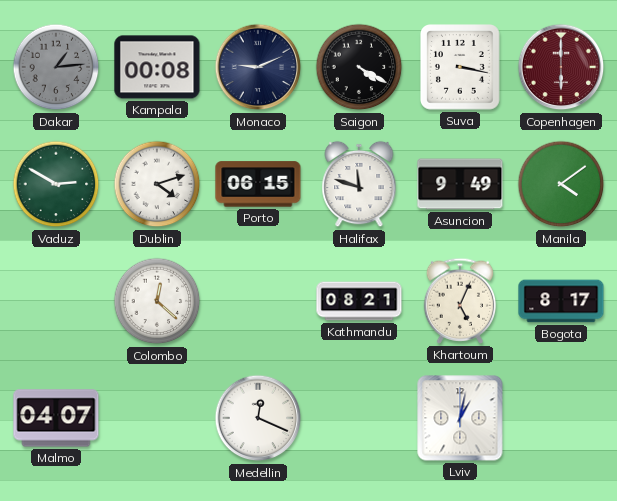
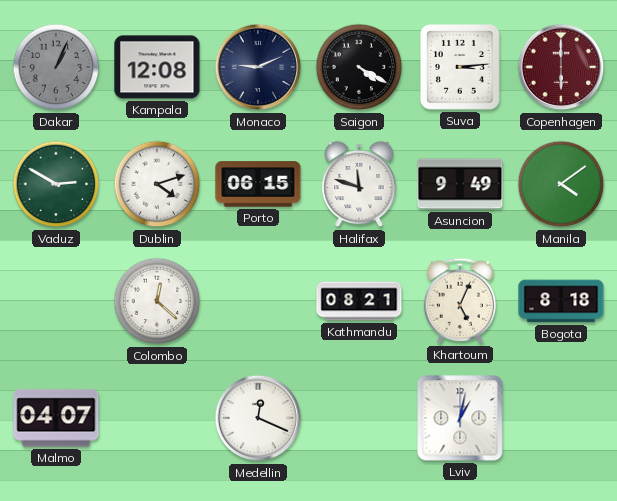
Dakar: 1:14 -> 1:04 (56, 67)
Kampala: 00:08 -> 12:08 (157, 67)
Suva: 3:17 -> 3:14 (461, 68)
Bogota: 8:17 -> 8:18 (561, 301)
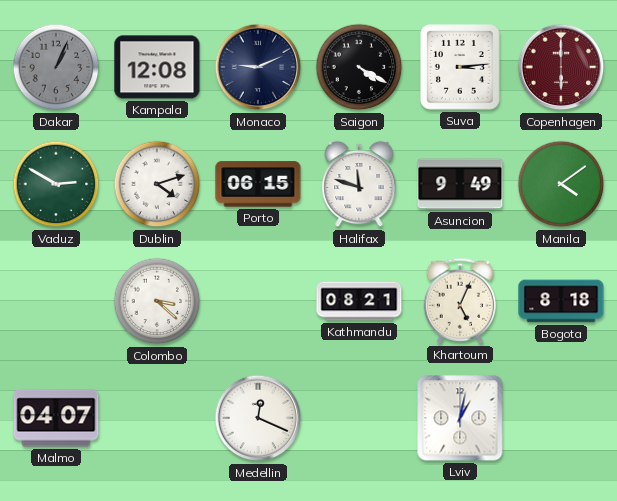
Colombo: 12:22 -> 3:22 (157, 301)
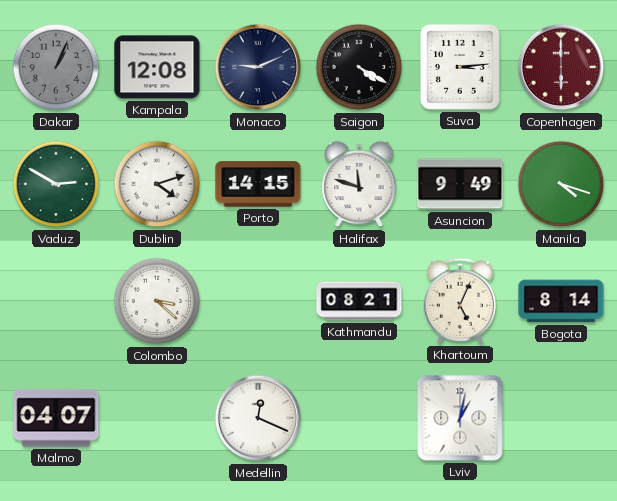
Porto: 06:15 -> 14:15 (258, 184)
Manila: 4:09 -> 4:18 (561, 184)
Bogota: 8:18 -> 8:14 (561, 301)
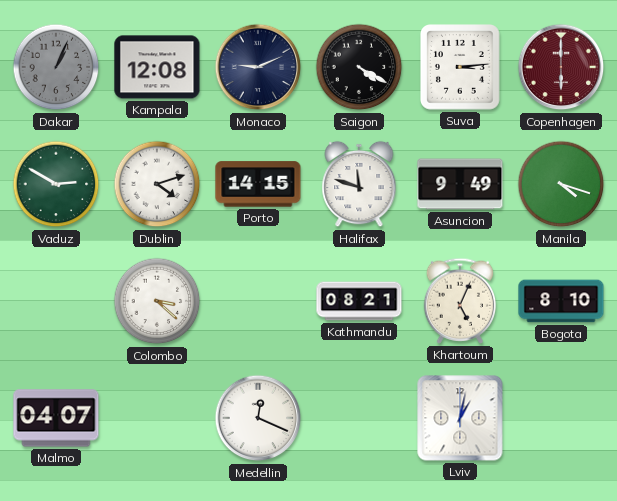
Bogota: 8:14 -> 8:10 (561, 301)
